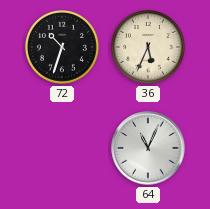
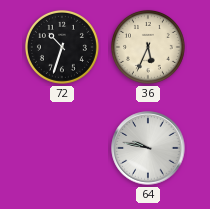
64: 11:04 -> 9:47 (148, 148)
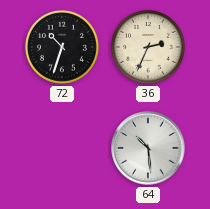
36: 5:34 -> 2:34 (148, 47)
64: 9:47 -> 10:29 (148, 148)
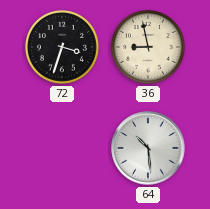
72: 10:33 -> 3:33 (62, 47)
36: 2:34 -> 8:58 (148, 47)
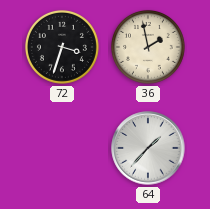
36: 8:58 -> 1:58 (148, 47)
64: 10:29 -> 1:37 (148, 148)
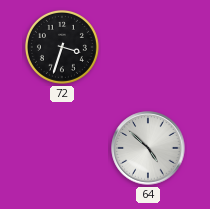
36: 1:58 -> none (148, 47)
64: 1:37 -> 4:52 (148, 148)
